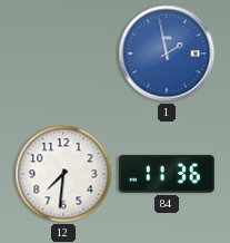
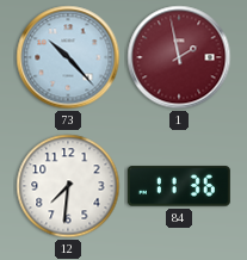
73: none -> 10:23 (68, 57)
1 dial: blue -> burgundy (179, 57)
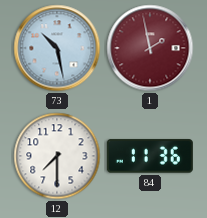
73: 10:23 -> 10:28 (57, 48)
12: 7:31 -> 7:30 (57, 156)
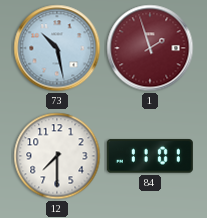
1: 1:58 -> 1:57 (150, 48)
84: 11:36 -> 11:01 (150, 156)
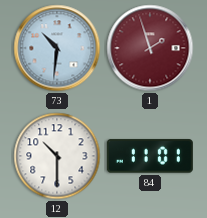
73: 10:28 -> 10:31 (57, 48)
12: 7:30 -> 10:30 (57, 156)
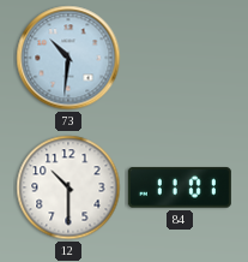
1: 1:57 -> none (150, 48)
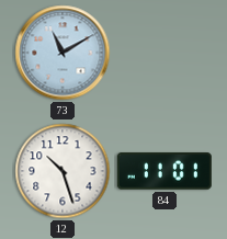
73: 10:31 -> 11:10 (63, 53)
12: 10:30 -> 10:27 (63, 171)
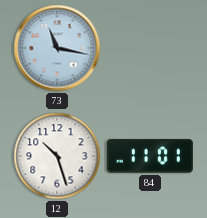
73: 11:10 -> 11:17 (57, 48)
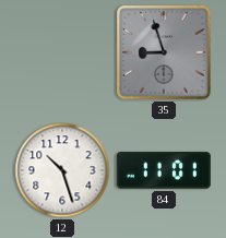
73: 11:17 -> none (57, 48)
35: none -> 8:57 (164, 52)
